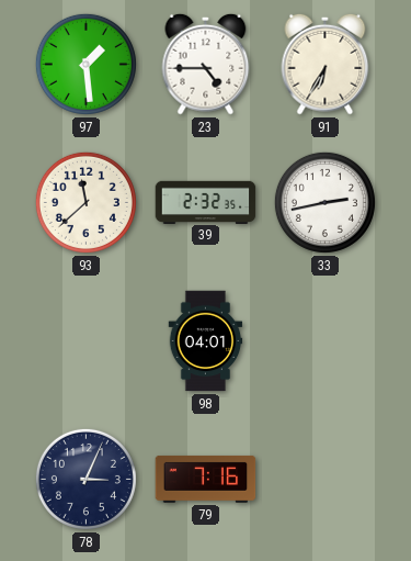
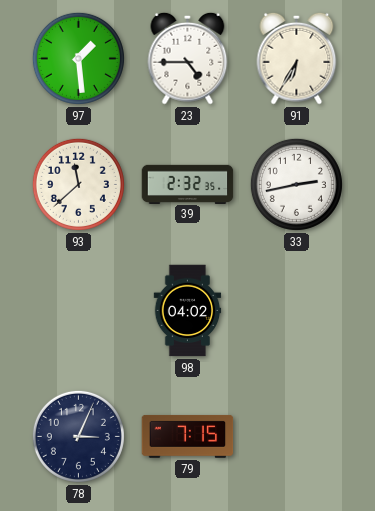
98: 04:01 -> 04:02 (188, 311)
79: 7:16 -> 7:15 (188, 436)
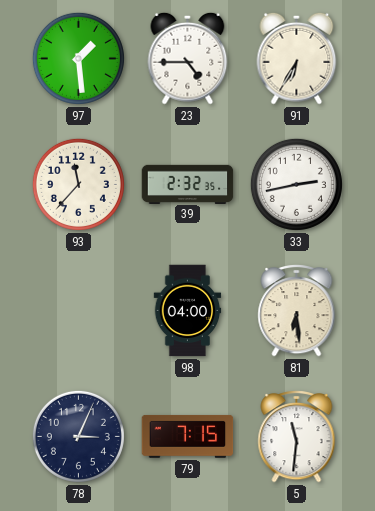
93: 11:38 -> 11:37 (78, 184)
98: 04:02 -> 04:00 (188, 311)
81: none -> 6:29 (297, 310)
5: none -> 11:31 (297, 436)
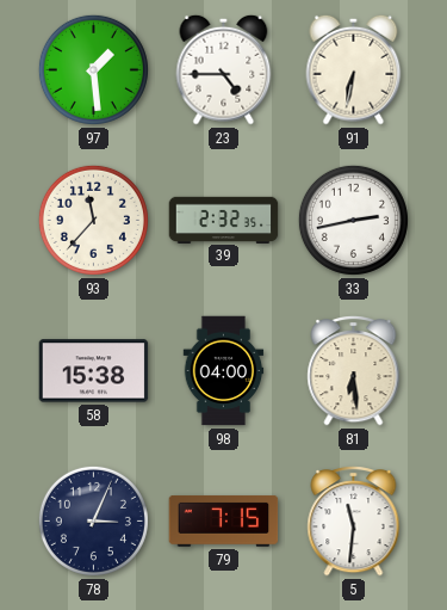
91: 6:35 -> 6:32 (354, 69)
58: none -> 15:38 (94, 371)
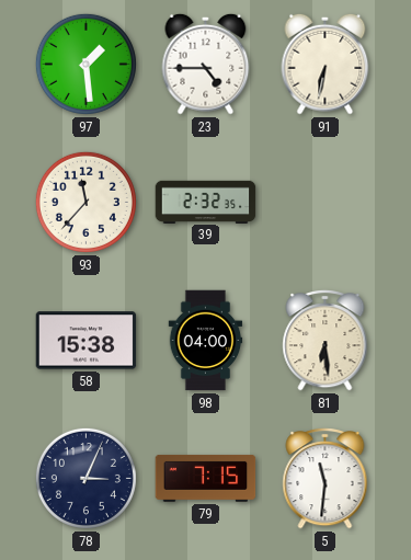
33: 2:43 -> none (353, 220)
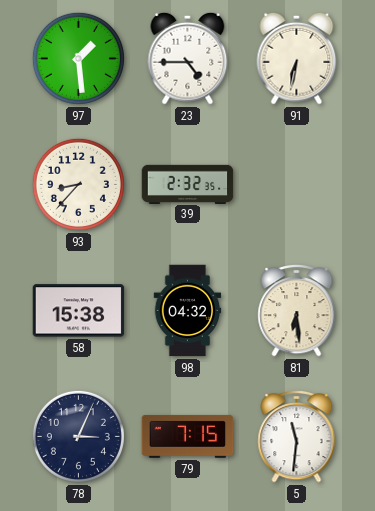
93: 11:37 -> 8:37 (78, 184)
98: 04:00 -> 04:32 (188, 311)
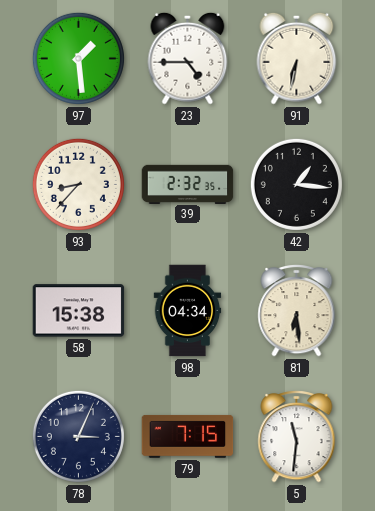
42: none -> 1:16 (296, 184)
98: 04:32 -> 04:34 (188, 311)
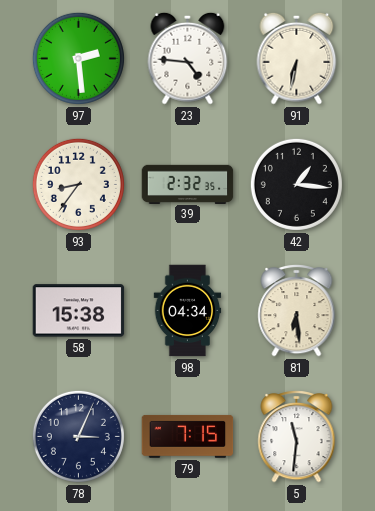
97: 1:29 -> 2:29 (78, 58)
23: 4:45 -> 4:46 (188, 58)
93: 8:37 -> 8:36 (78, 184)
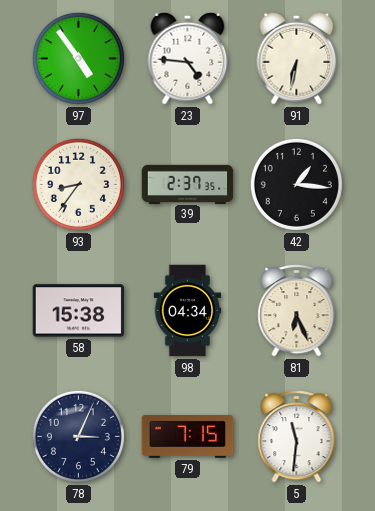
97: 2:29 -> 4:54 (78, 58)
39: 2:32 -> 2:37 (188, 184)
81: 6:29 -> 6:26 (297, 310)
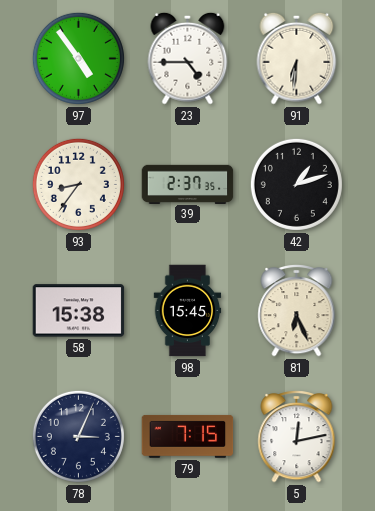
23: 4:46 -> 4:45 (188, 58)
91: 6:32 -> 6:31 (297, 58)
42: 1:16 -> 1:12 (296, 184)
98: 04:34 -> 15:45 (188, 311)
5: 11:31 -> 12:13 (297, 436)
